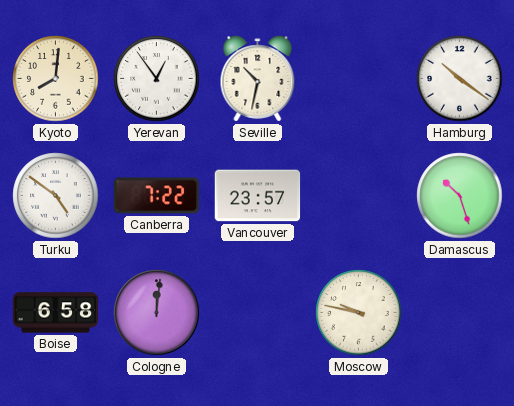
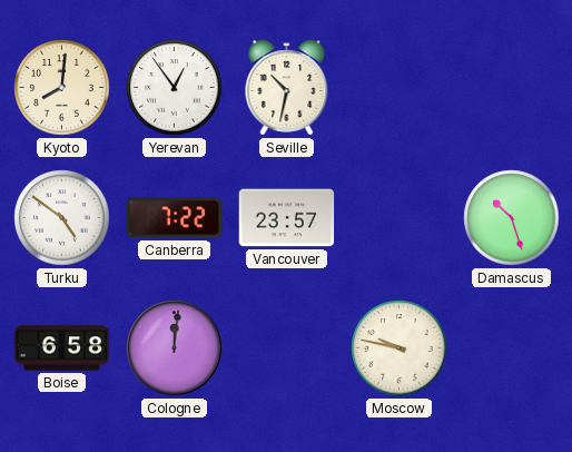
Hamburg: 10:21 -> none (460, 79)
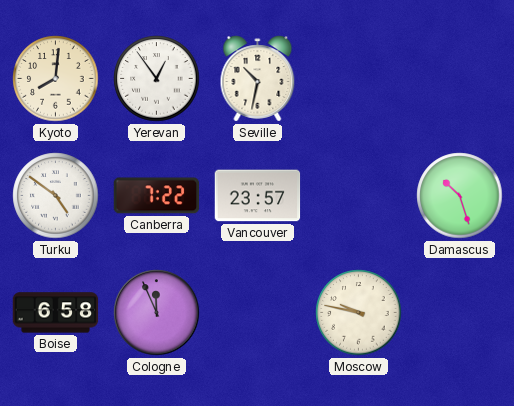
Cologne: 12:01 -> 11:56 (157, 313)
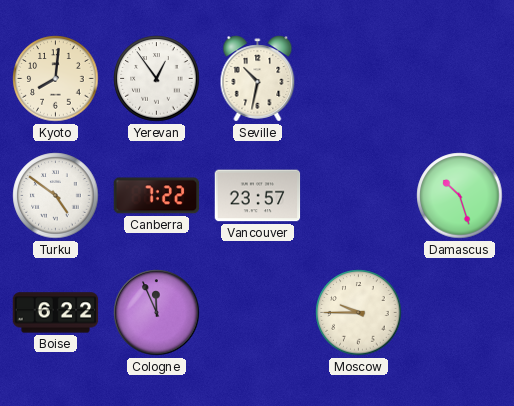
Boise: 6:58 -> 6:22 (56, 313)
Moscow: 9:47 -> 9:45 (359, 313)
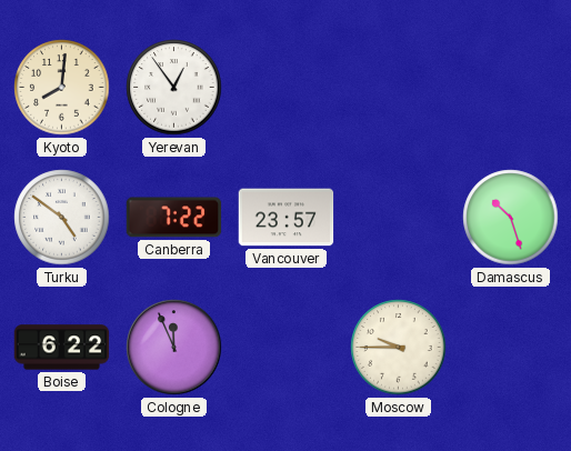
Seville: 10:32 -> none (258, 79)
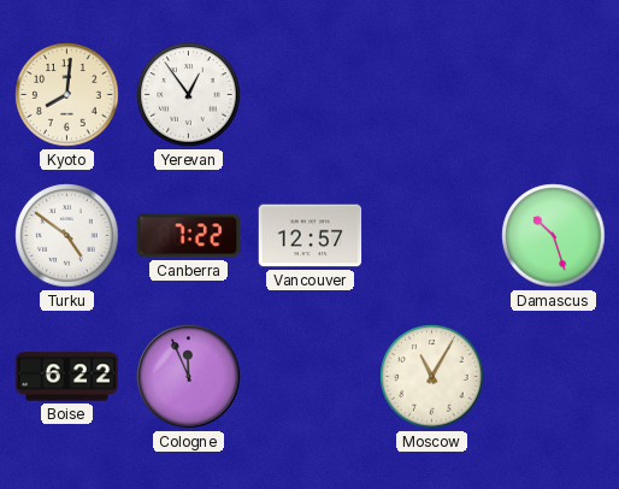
Vancouver: 23:57 -> 12:57 (311, 236)
Moscow: 9:45 -> 11:05 (432, 377)
